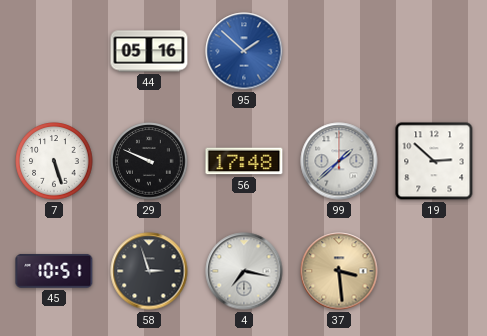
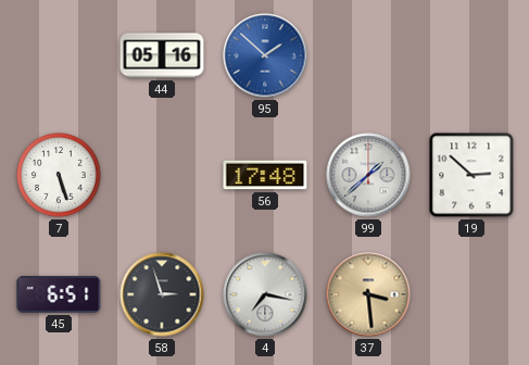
29: 9:49 -> none (149, 161)
45: 10:51 -> 6:51 (59, 294)
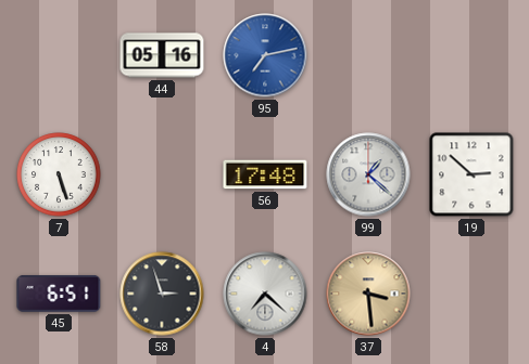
95: 1:52 -> 7:13 (265, 55)
99: 1:38 -> 1:22 (368, 174)
4: 7:17 -> 7:22 (265, 294)
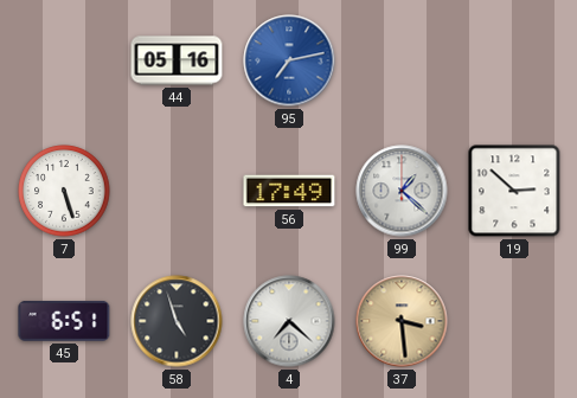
56: 17:48 -> 17:49 (289, 191)
58: 2:57 -> 4:57 (177, 321)
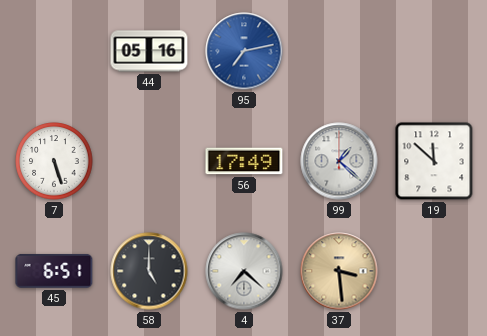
19: 2:52 -> 11:52 (434, 161)
58: 4:57 -> 5:00 (149, 271)
